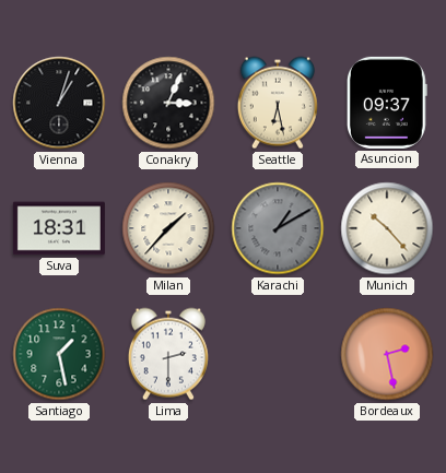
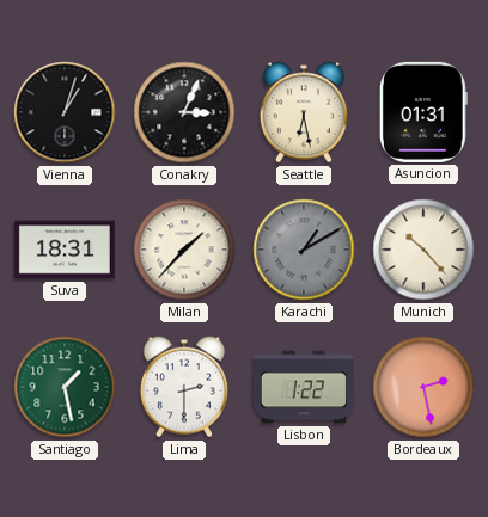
Asuncion: 09:37 -> 01:31 (423, 112)
Lisbon: none -> 1:22 (304, 387)
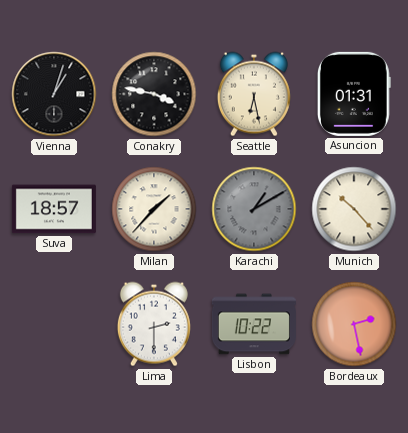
Conakry: 3:04 -> 3:47 (154, 94)
Suva: 18:31 -> 18:57 (54, 209)
Santiago: 1:28 -> none (65, 387)
Lisbon: 1:22 -> 10:22 (254, 324)
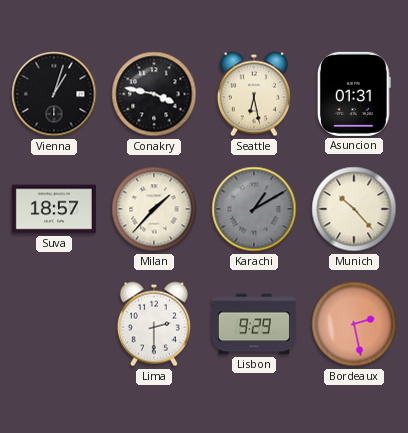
Lisbon: 10:22 -> 9:29 (254, 324)
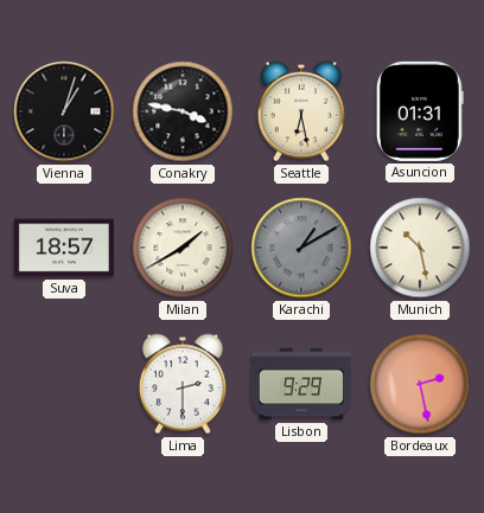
Milan: 1:37 -> 1:40 (183, 248)
Munich: 10:23 -> 10:28 (420, 248)
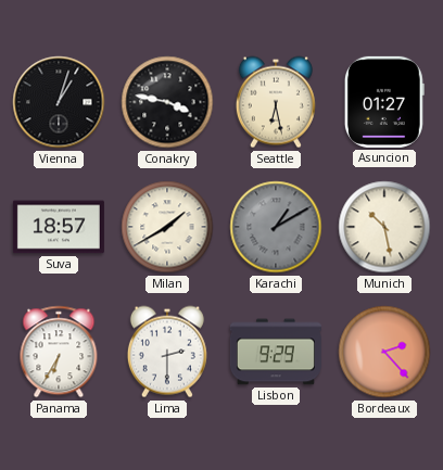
Asuncion: 01:31 -> 01:27 (384, 102)
Panama: none -> 6:35 (59, 352)
Bordeaux: 2:28 -> 2:23 (384, 352)
